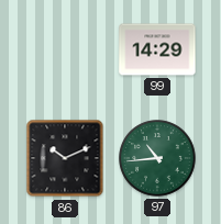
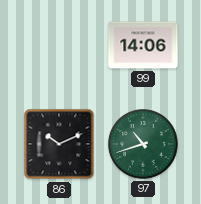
99: 14:29 -> 14:06 (143, 45)
97: 10:44 -> 10:42 (143, 144)
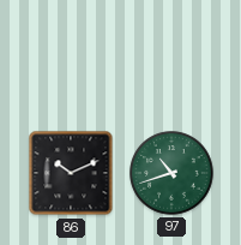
99: 14:06 -> none (143, 45)
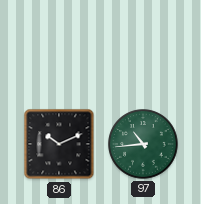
97: 10:42 -> 10:44 (143, 144)
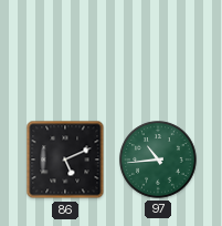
86: 10:11 -> 5:11 (65, 160)
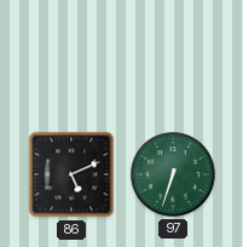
97: 10:44 -> 6:33 (173, 174)
